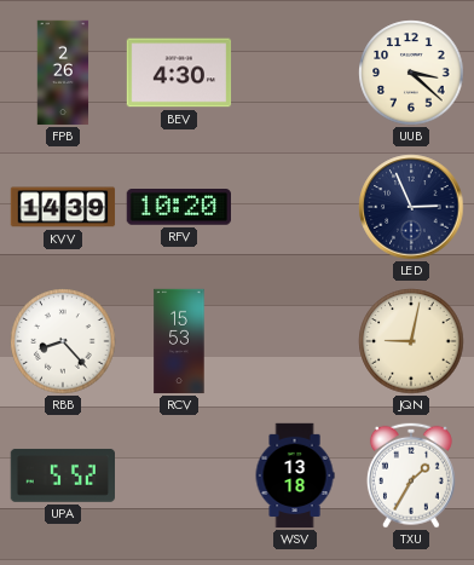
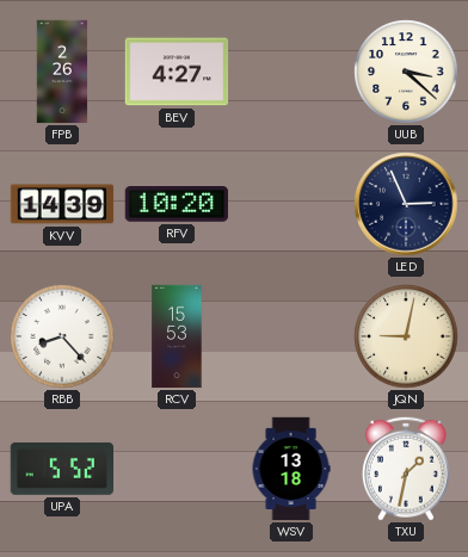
BEV: 4:30 -> 4:27 (177, 72)
TXU: 1:35 -> 1:32 (406, 469)
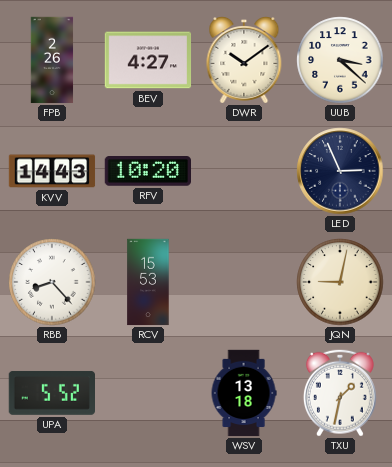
DWR: none -> 10:09 (244, 61)
KVV: 14:39 -> 14:43 (52, 171)
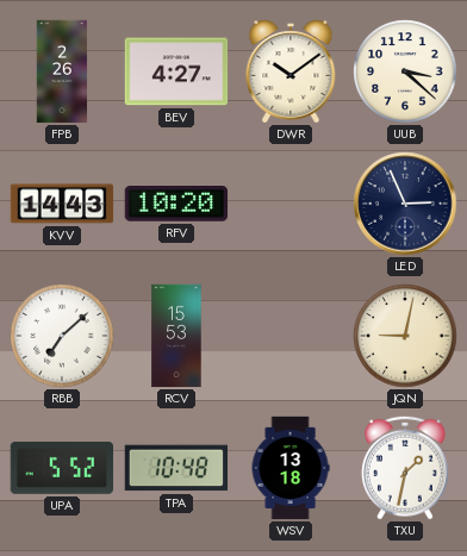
RBB: 8:23 -> 7:08 (62, 336)
TPA: none -> 10:48 (175, 468)
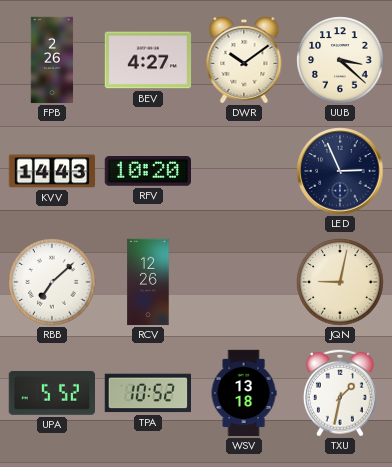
RCV: 15:53 -> 12:26 (148, 282)
TPA: 10:48 -> 10:52 (147, 393)
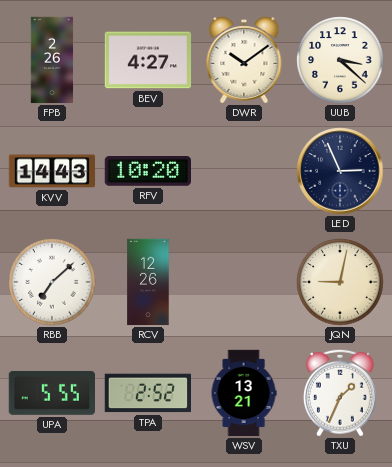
UPA: 5:52 -> 5:55 (51, 393)
TPA: 10:52 -> 2:52 (147, 393)
WSV: 13:18 -> 13:21 (244, 393)
TXU: 1:32 -> 1:34 (340, 393)
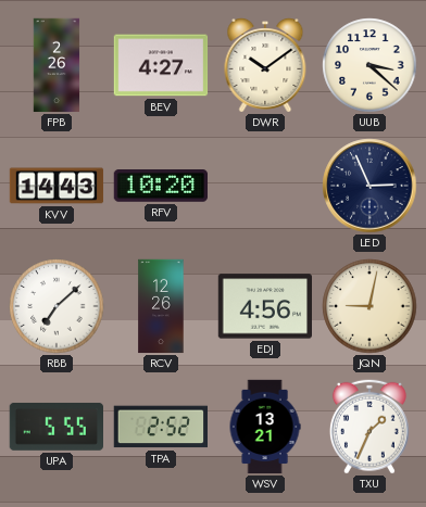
EDJ: none -> 4:56 (264, 306)
